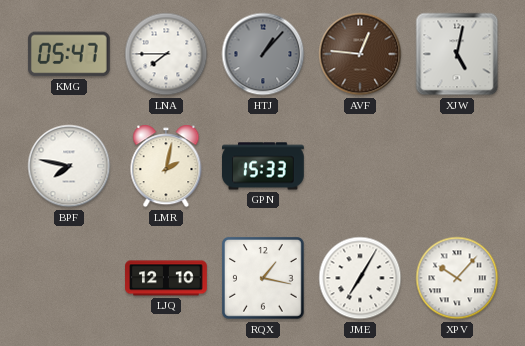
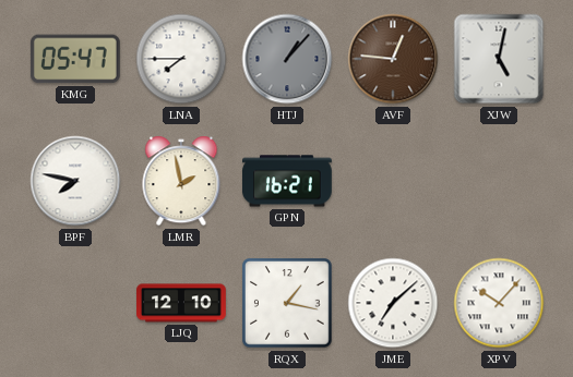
LMR: 2:02 -> 1:58 (181, 181)
GPN: 15:33 -> 16:21 (288, 181)
JME: 7:05 -> 7:08 (393, 303)
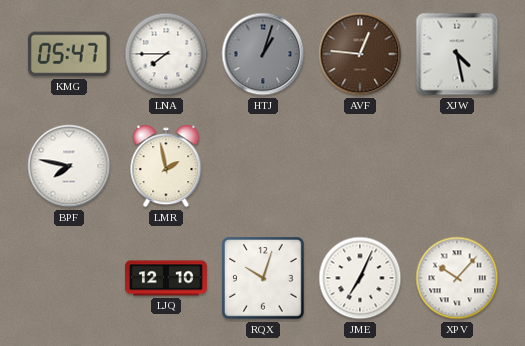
HTJ: 1:07 -> 1:03 (263, 54)
XJW: 5:02 -> 4:28 (457, 54)
GPN: 16:21 -> none (288, 181)
RQX: 1:17 -> 10:03 (263, 278)
JME: 7:08 -> 7:04 (360, 278)
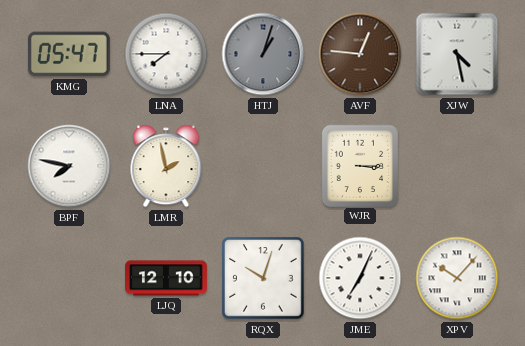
WJR: none -> 3:15 (359, 165)
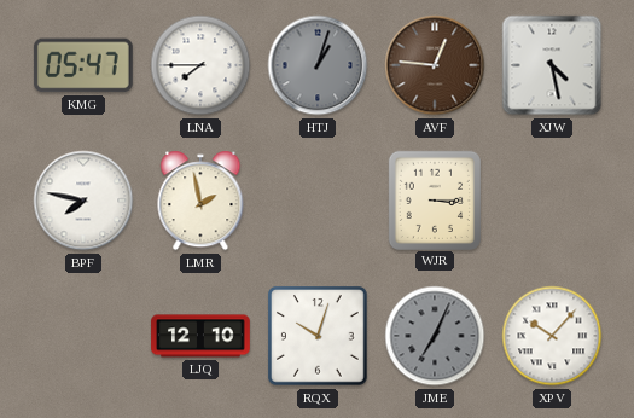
JME dial: white -> grey (435, 336)
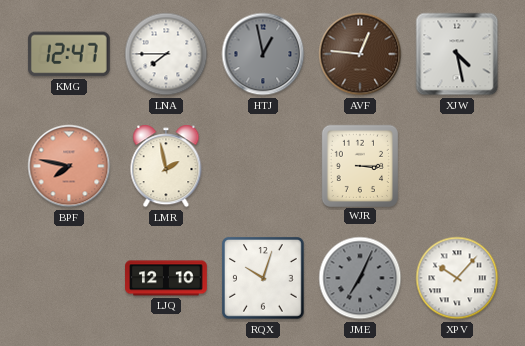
KMG: 05:47 -> 12:47 (69, 54)
HTJ: 1:03 -> 12:58 (263, 54)
BPF dial: white -> salmon (69, 166)
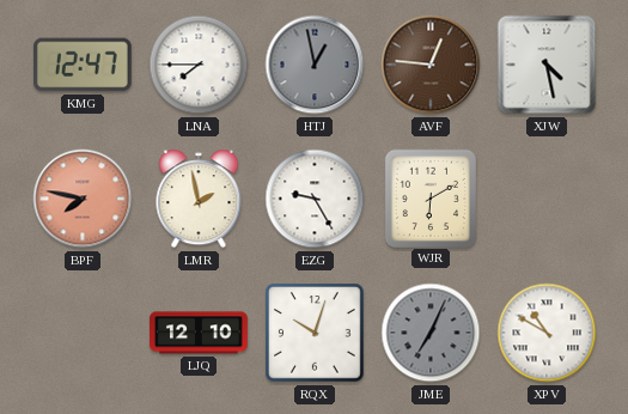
EZG: none -> 9:25 (315, 199)
WJR: 3:15 -> 6:10 (429, 197)
XPV: 10:07 -> 10:50 (547, 333)
